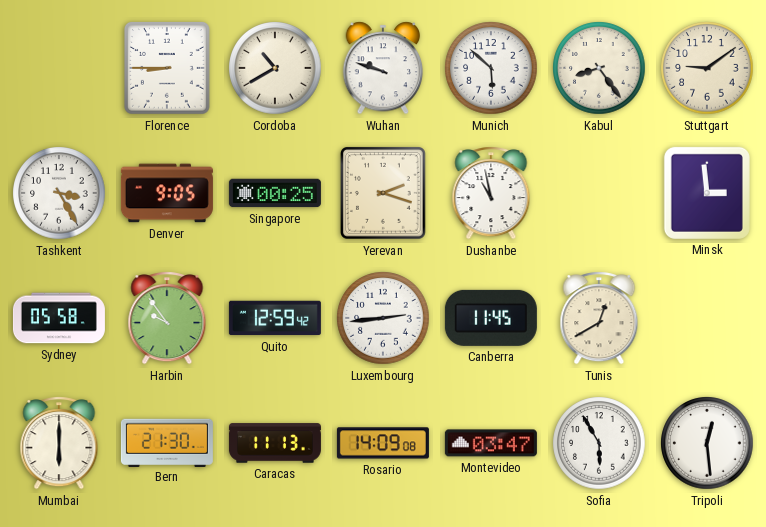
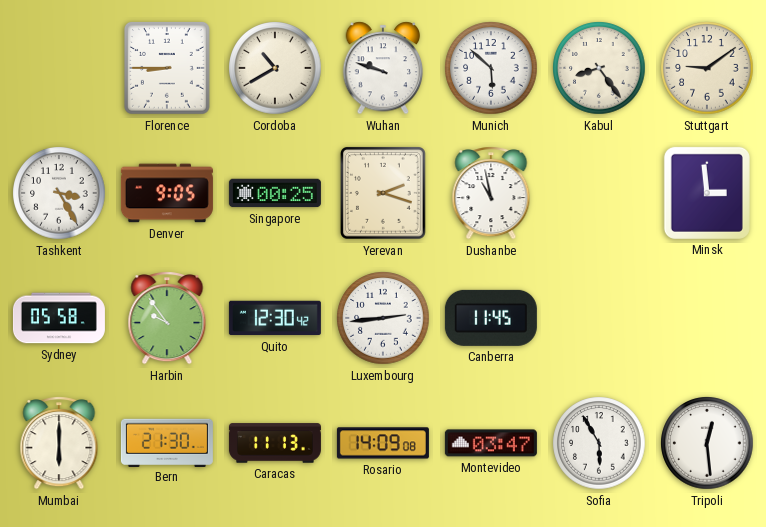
Quito: 12:59 -> 12:30 (275, 318)
Tunis: 12:40 -> none (599, 318)
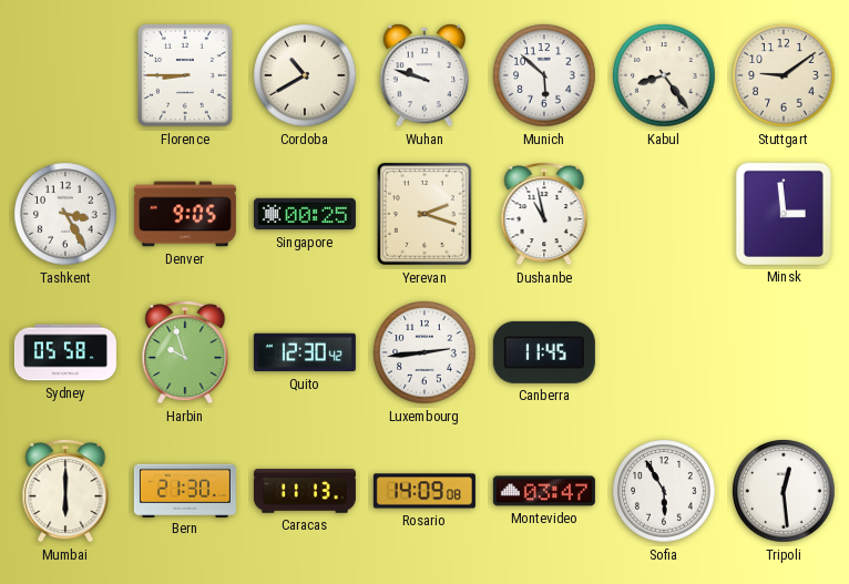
Harbin: 9:54 -> 9:57 (185, 352)
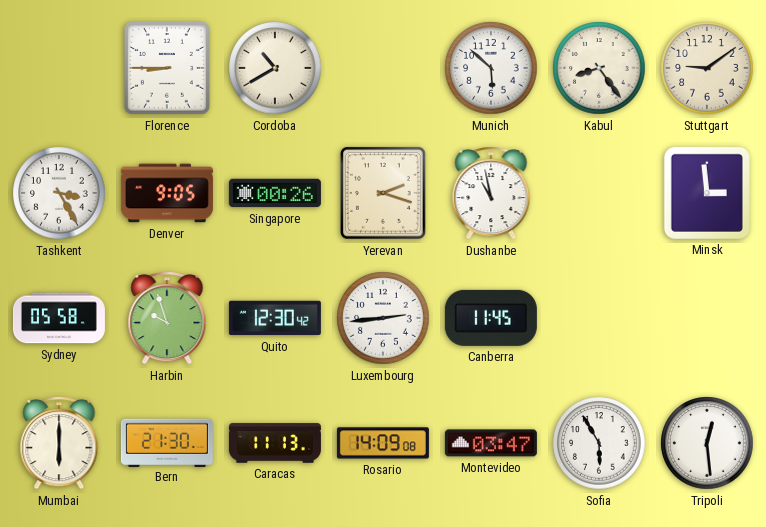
Wuhan: 9:48 -> none (424, 75)
Singapore: 00:25 -> 00:26 (275, 193)
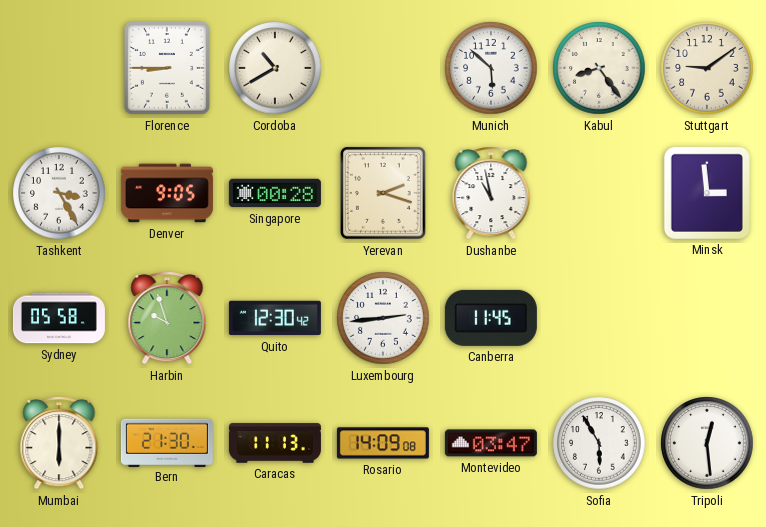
Singapore: 00:26 -> 00:28 (275, 193)
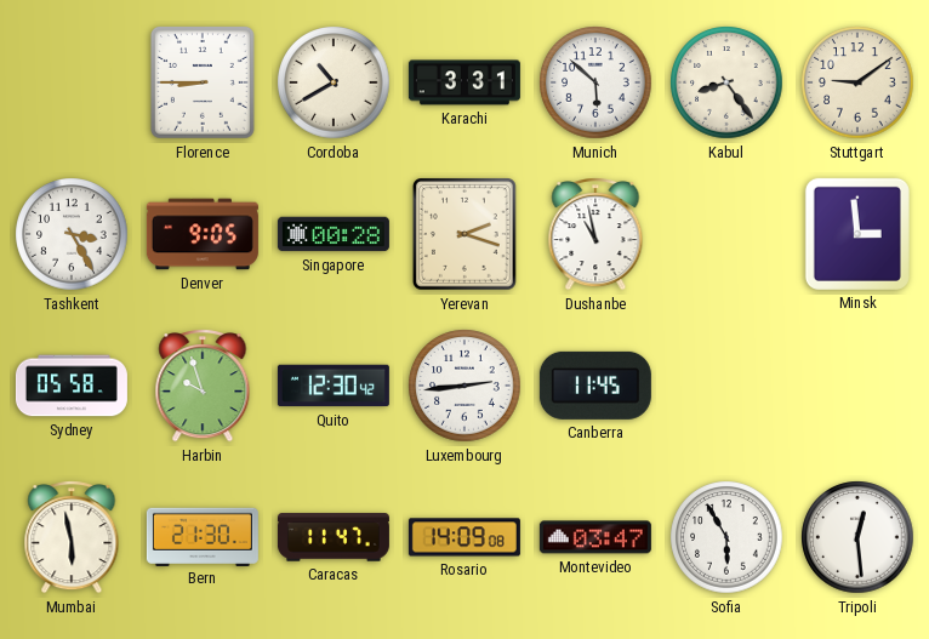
Karachi: none -> 3:31 (464, 82)
Mumbai: 6:00 -> 5:58 (72, 537)
Caracas: 11:13 -> 11:47 (334, 537)
